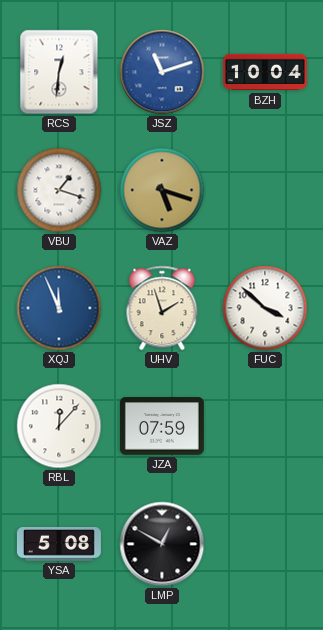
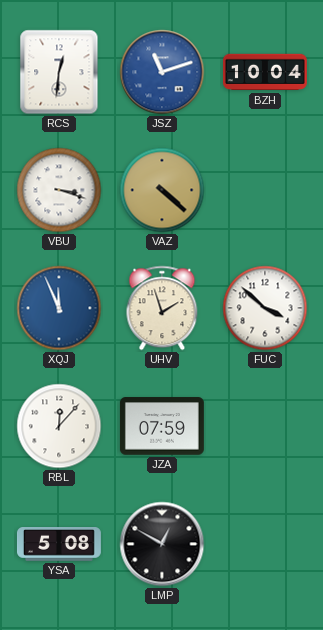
VBU: 1:18 -> 3:18 (59, 190)
VAZ: 5:18 -> 4:22 (162, 190)
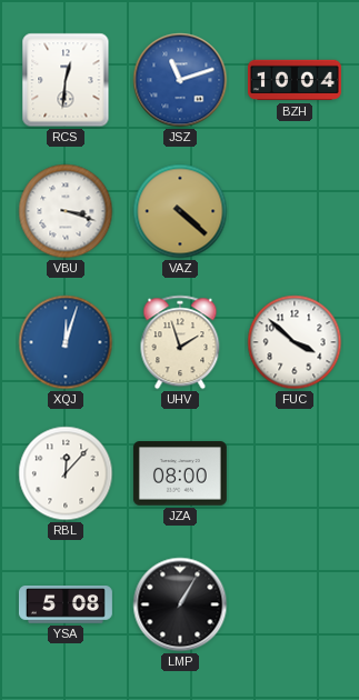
XQJ: 11:56 -> 12:03 (66, 342)
JZA: 07:59 -> 08:00 (180, 473)
LMP: 12:50 -> 1:05 (180, 604)
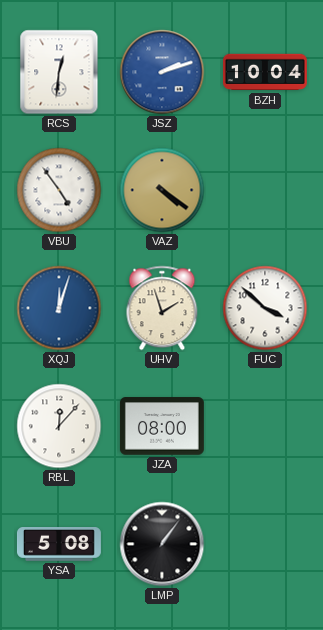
JSZ: 11:12 -> 2:12 (162, 72)
VBU: 3:18 -> 4:54 (59, 190)
VAZ: 4:22 -> 4:21 (162, 190)
LMP: 1:05 -> 1:06 (162, 544)
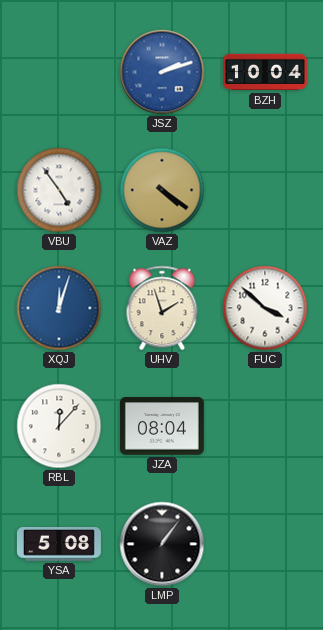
RCS: 12:31 -> none (59, 72)
JZA: 08:00 -> 08:04 (162, 426)
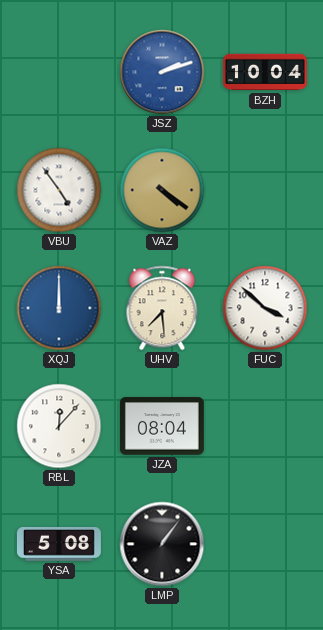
XQJ: 12:03 -> 12:00 (59, 308)
UHV: 1:57 -> 7:29 (162, 308)
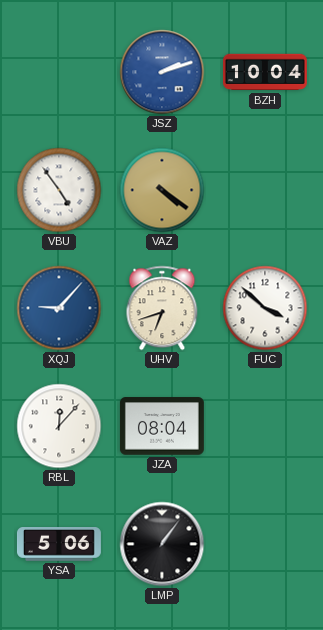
XQJ: 12:00 -> 9:07 (59, 308)
UHV: 7:29 -> 6:42 (162, 308)
YSA: 5:08 -> 5:06 (59, 545)
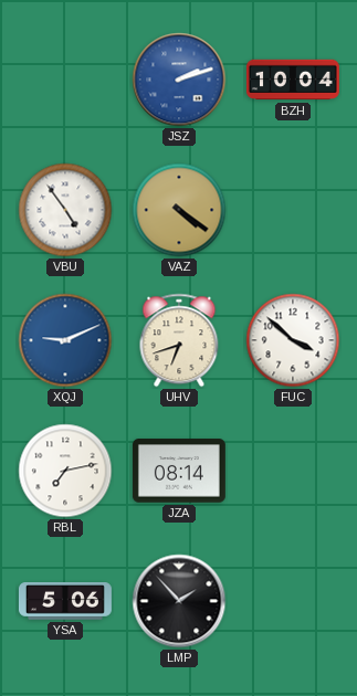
XQJ: 9:07 -> 9:11 (65, 340)
RBL: 12:07 -> 7:13 (65, 471)
JZA: 08:04 -> 08:14 (179, 471)
LMP: 1:06 -> 1:53 (179, 601)
